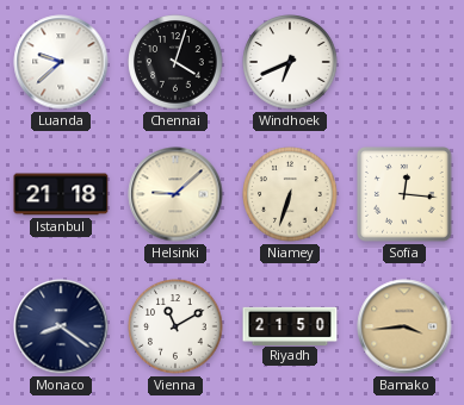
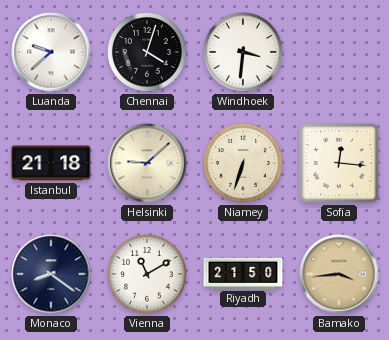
Windhoek: 6:41 -> 3:31 (243, 52)
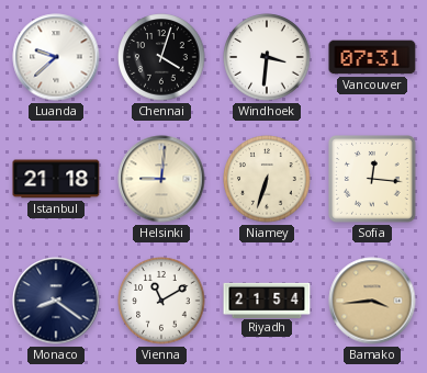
Vancouver: none -> 07:31 (372, 57)
Helsinki: 9:08 -> 9:01 (161, 179)
Riyadh: 21:50 -> 21:54 (267, 299)
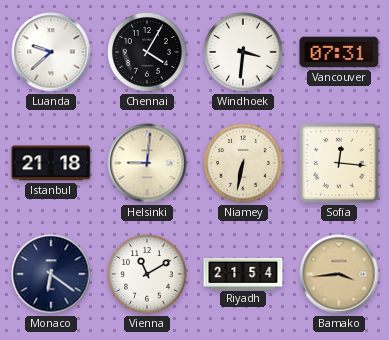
Chennai: 4:03 -> 4:05 (147, 52)
Niamey: 6:33 -> 6:32 (243, 163)
Monaco: 8:21 -> 6:21 (51, 274)
